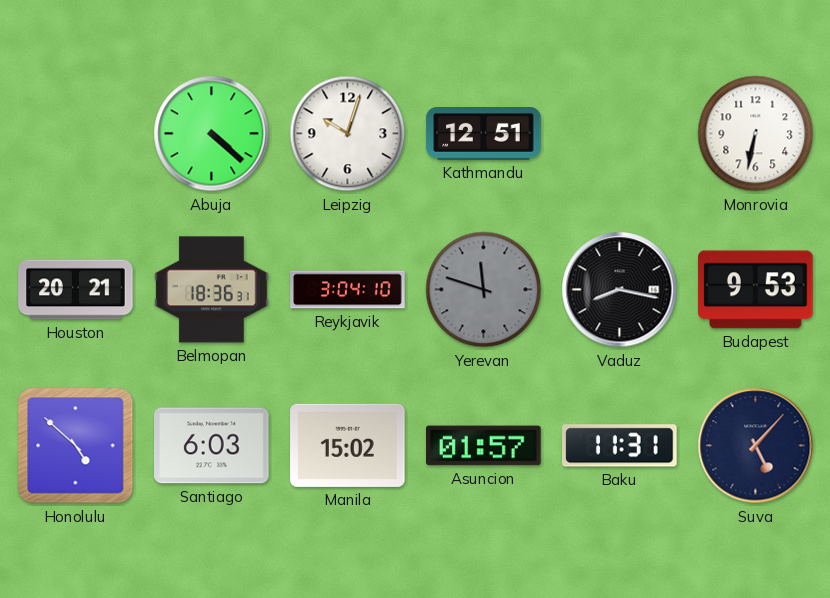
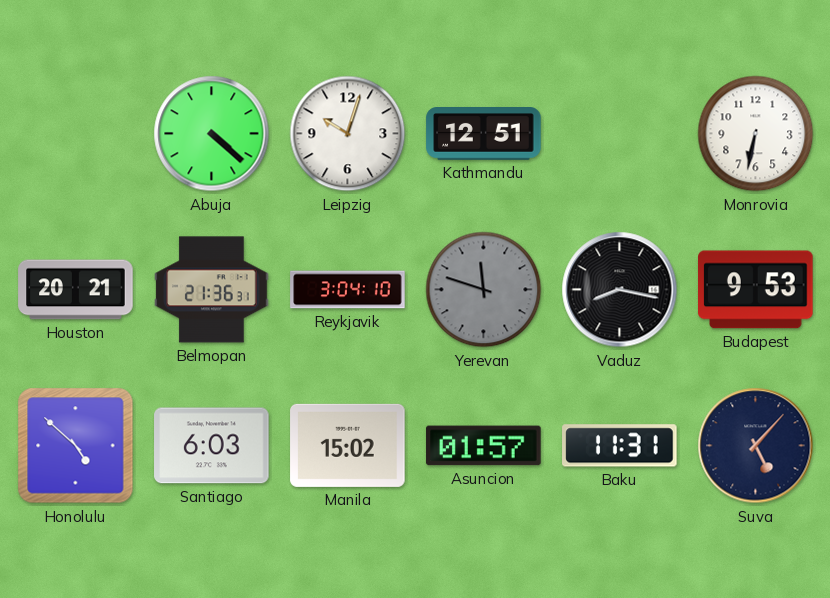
Belmopan: 18:36 -> 21:36 (212, 290)
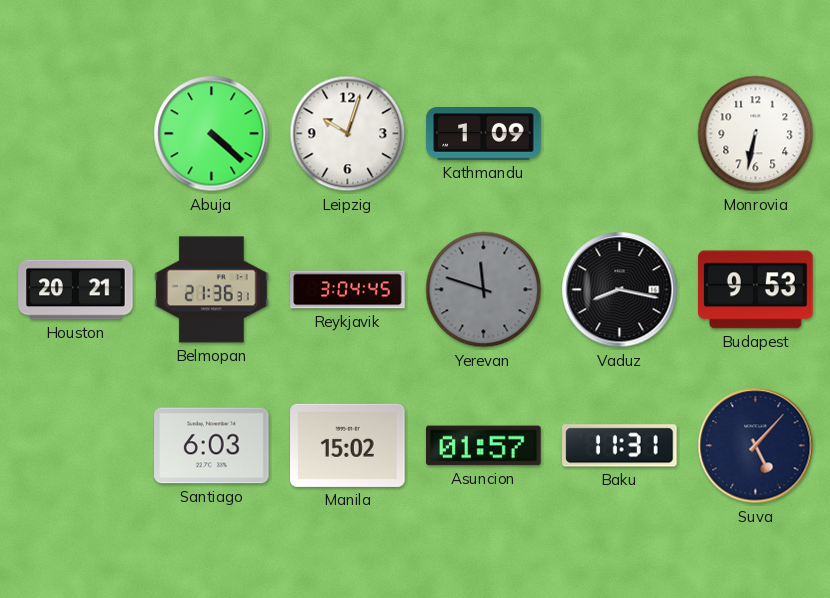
Kathmandu: 12:51 -> 1:09 (484, 134)
Reykjavik: 3:04:10 -> 3:04:45 (348, 290)
Honolulu: 4:52 -> none (76, 446)
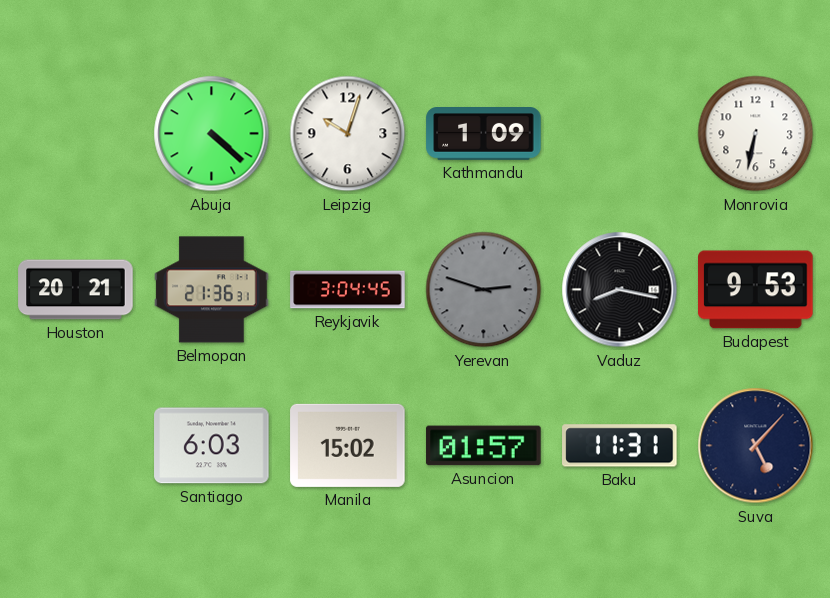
Yerevan: 11:48 -> 2:48 (484, 290)
